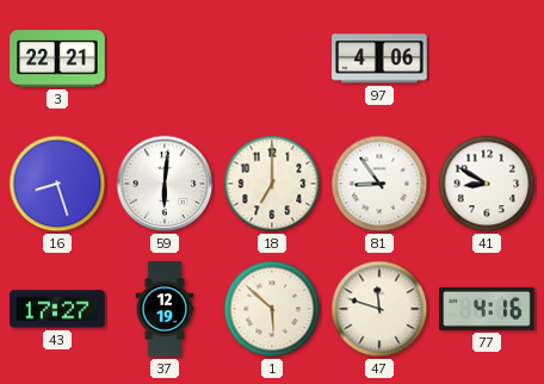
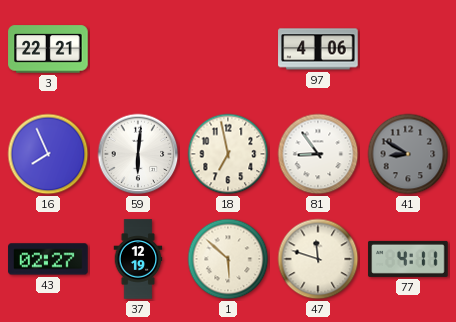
16: 8:27 -> 7:56 (48, 154)
18: 7:00 -> 6:58 (228, 154)
41 dial: white -> grey (408, 154)
43: 17:27 -> 02:27 (48, 259)
77: 4:16 -> 4:11 (408, 259)
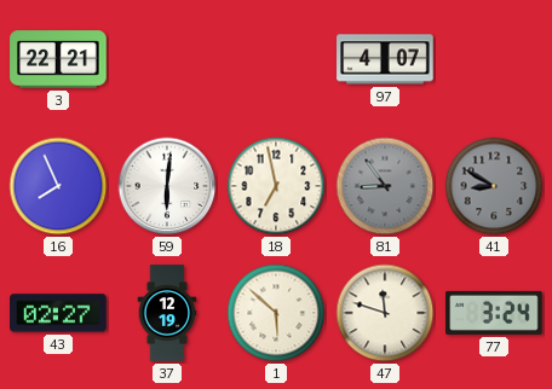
97: 4:06 -> 4:07 (385, 59)
81 dial: white -> grey (385, 186)
77: 4:11 -> 3:24 (494, 313)
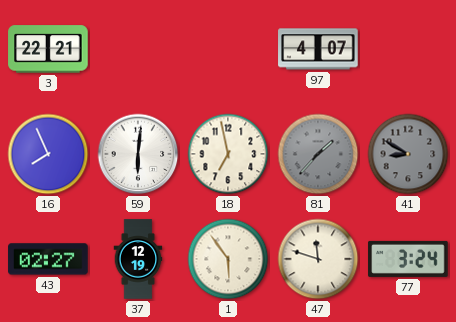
81: 8:54 -> 1:37 (318, 154)
1: 5:52 -> 5:54 (228, 259)
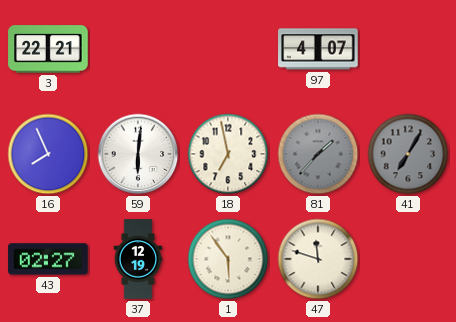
41: 8:50 -> 7:05 (408, 154)
77: 3:24 -> none (408, 259)
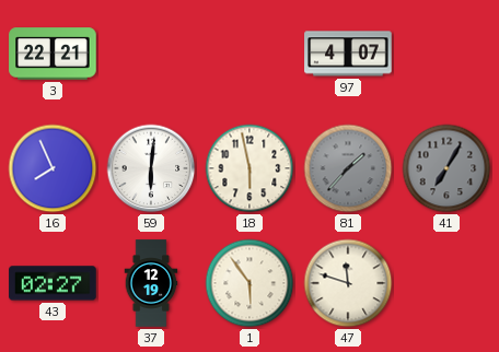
18: 6:58 -> 5:58 (249, 168)
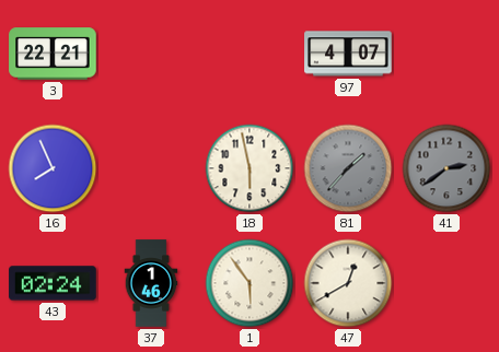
59: 6:01 -> none (151, 168)
41: 7:05 -> 2:39 (446, 168)
43: 02:27 -> 02:24 (53, 283)
37: 12:19 -> 1:46 (151, 283)
47: 11:48 -> 12:40 (348, 283)
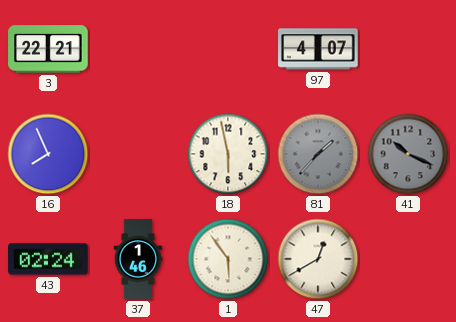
41: 2:39 -> 10:19 (408, 154)
